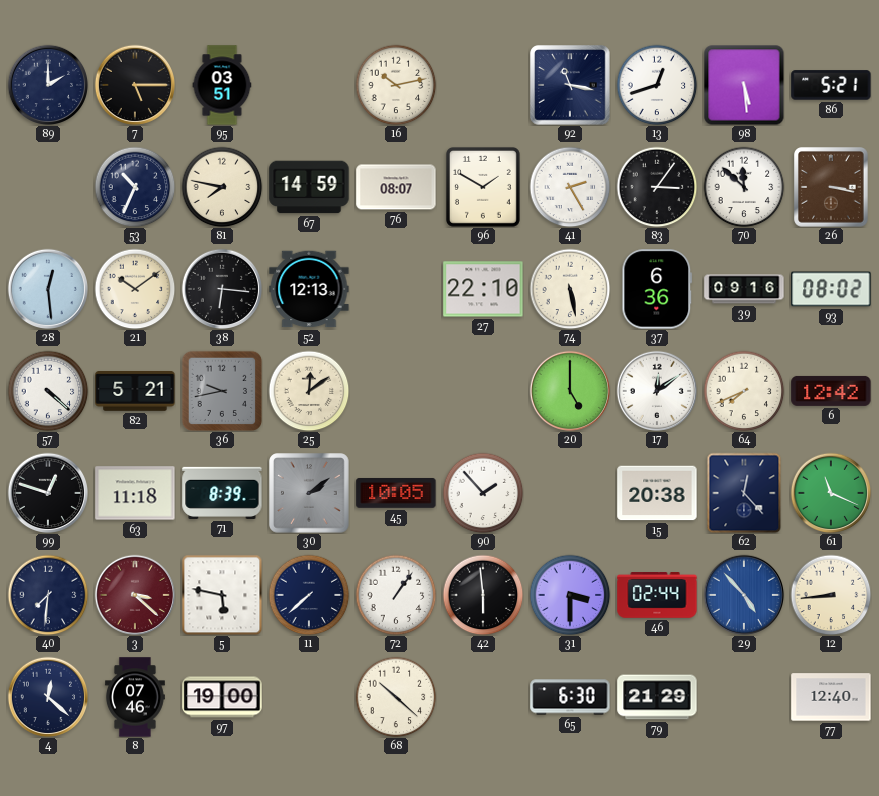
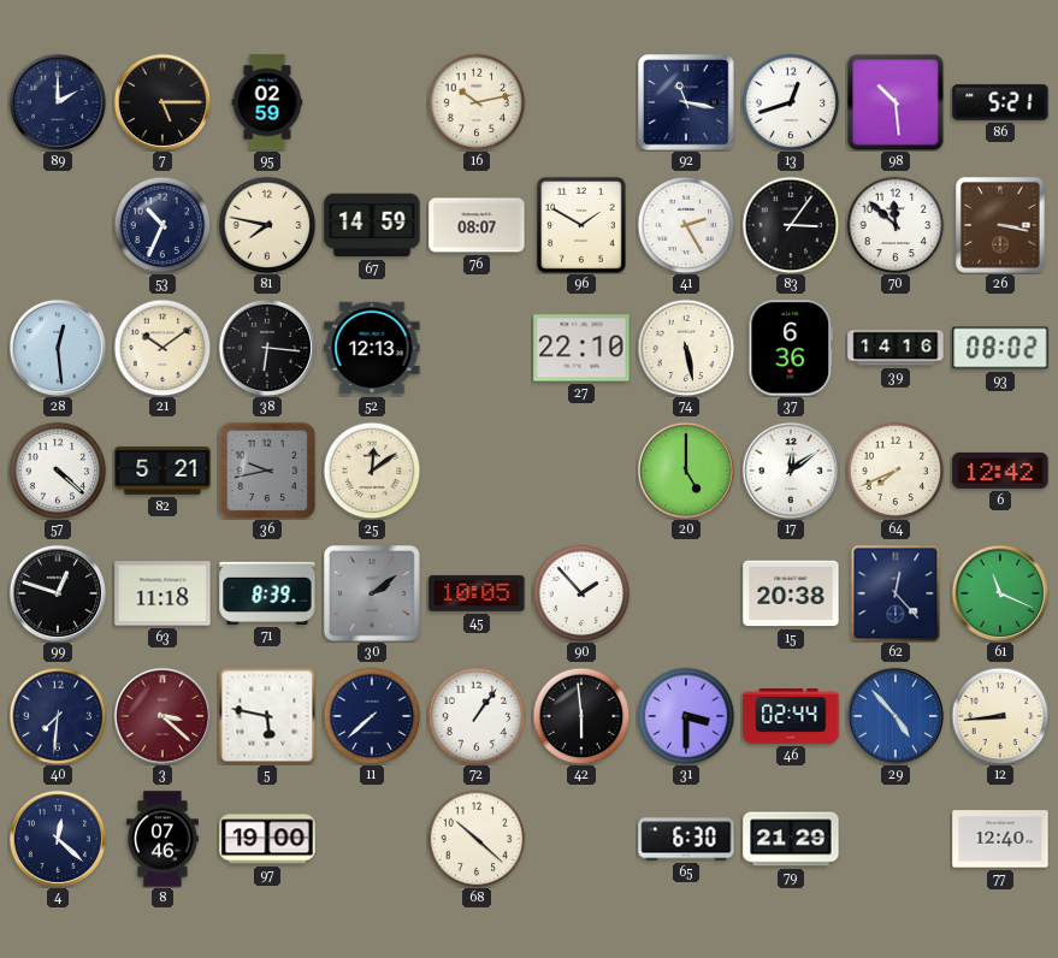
95: 03:51 -> 02:59 (267, 102)
98: 5:29 -> 10:29 (896, 102)
39: 09:16 -> 14:16 (896, 348)
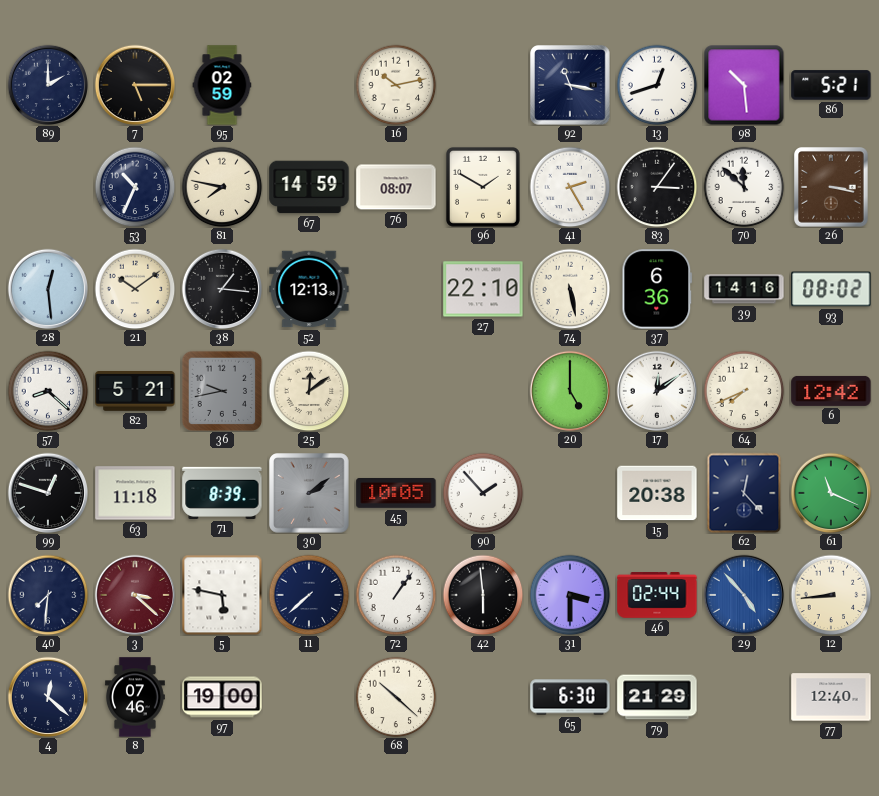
38: 6:16 -> 1:16 (221, 288)
57: 4:22 -> 8:22 (48, 391)
